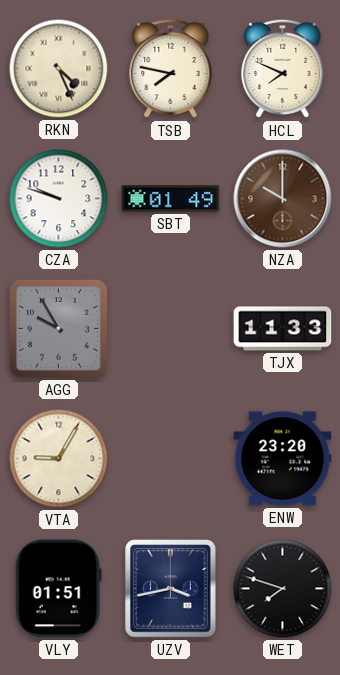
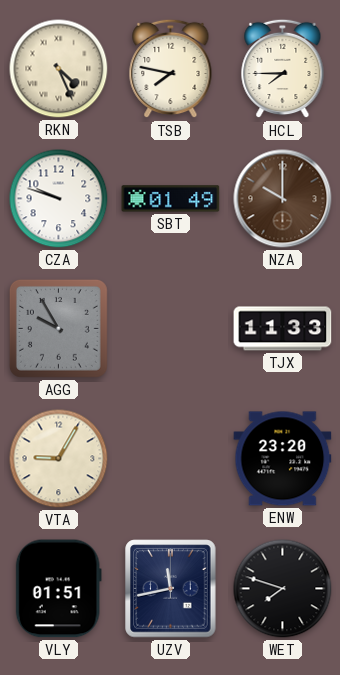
HCL: 7:49 -> 7:45 (283, 69)
UZV: 3:43 -> 11:43 (171, 589)
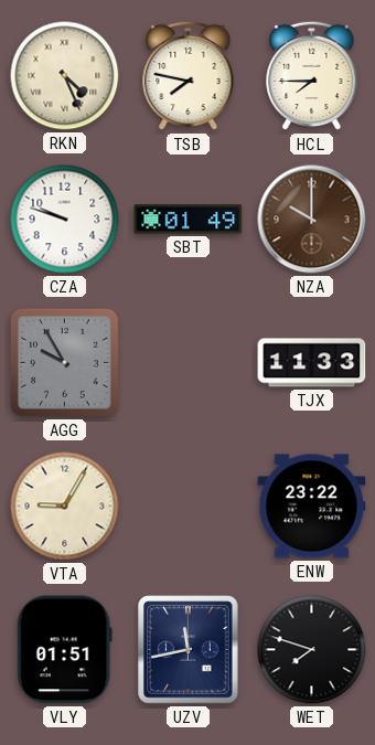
ENW: 23:20 -> 23:22 (312, 507)
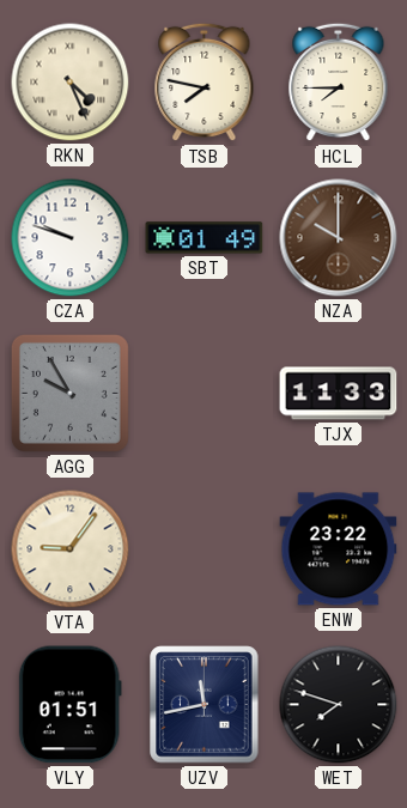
VTA: 9:05 -> 9:06 (71, 549)
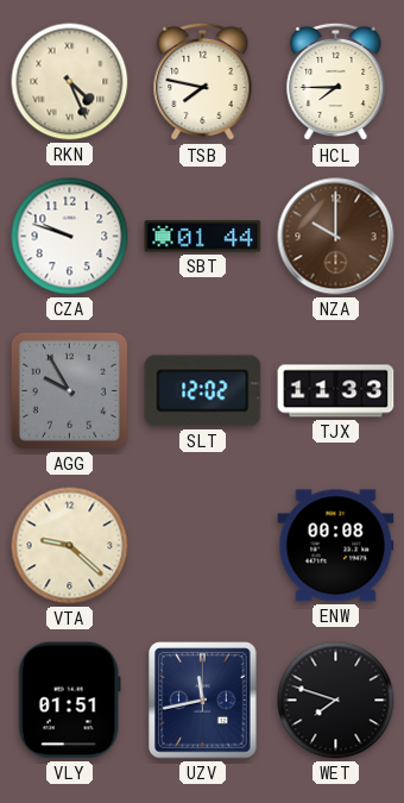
SBT: 01:49 -> 01:44 (203, 237)
SLT: none -> 12:02 (203, 391)
VTA: 9:06 -> 9:22 (70, 546)
ENW: 23:22 -> 00:08 (336, 546)
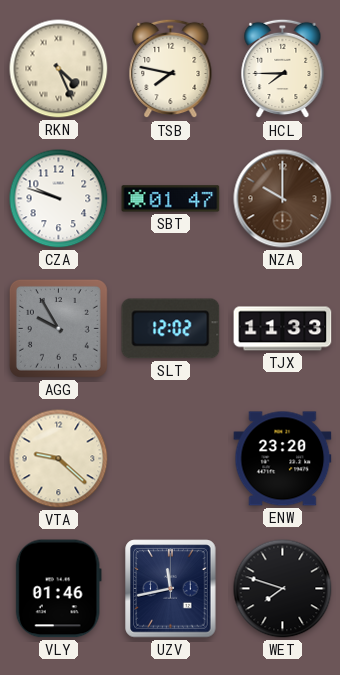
SBT: 01:44 -> 01:47 (171, 199)
ENW: 00:08 -> 23:20 (283, 459)
VLY: 01:51 -> 01:46 (58, 589)
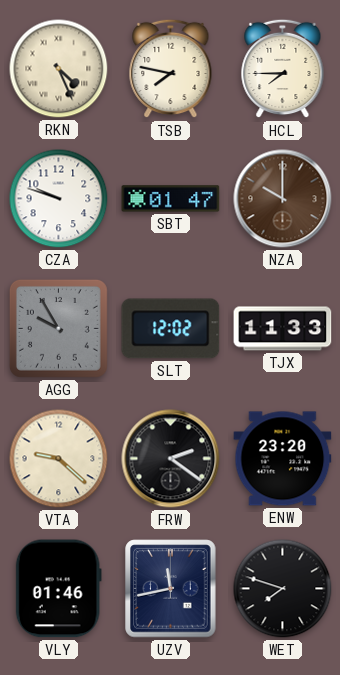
FRW: none -> 2:21 (171, 459)
